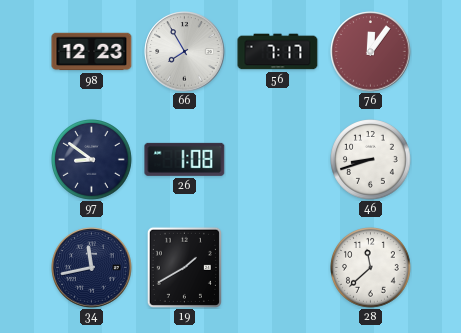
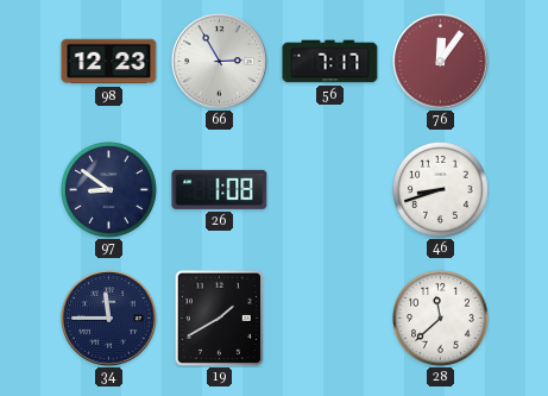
66: 7:55 -> 2:55 (220, 62)
34: 11:43 -> 11:45 (109, 319)
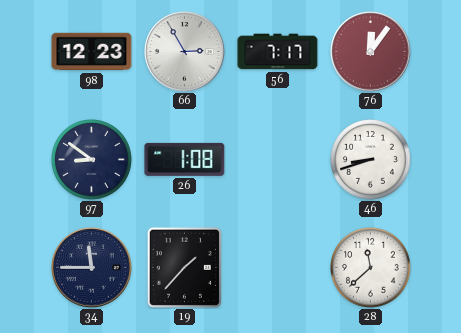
19: 1:40 -> 1:37 (184, 267)
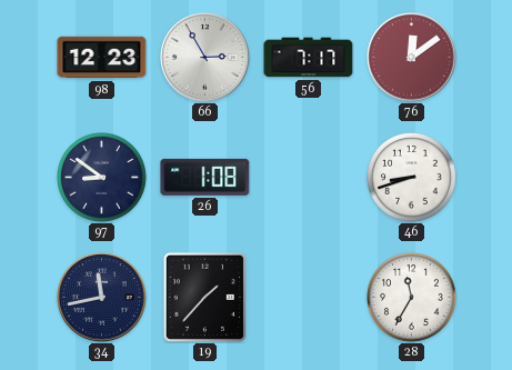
76: 12:06 -> 12:09 (412, 58)
34: 11:45 -> 11:43 (102, 298)
28: 11:38 -> 11:35 (412, 298)
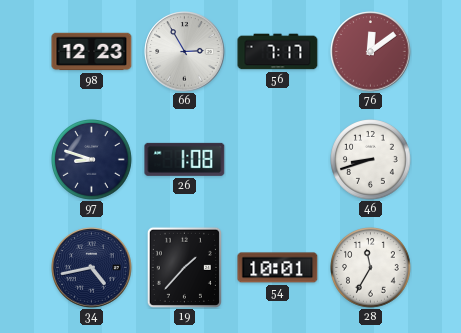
97: 8:51 -> 8:48 (92, 160)
34: 11:43 -> 4:43 (92, 268)
54: none -> 10:01 (278, 268)
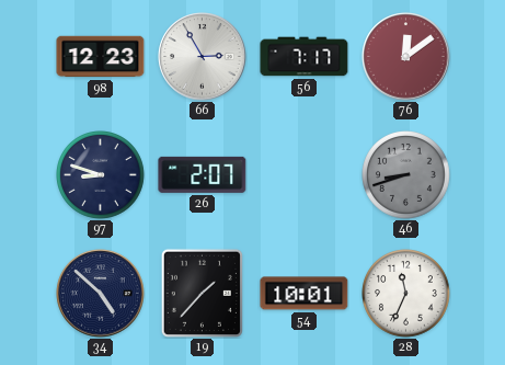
26: 1:08 -> 2:07 (203, 174)
46 dial: white -> grey (406, 175)
34: 4:43 -> 4:52 (101, 294)
28: 11:35 -> 11:34 (406, 294)
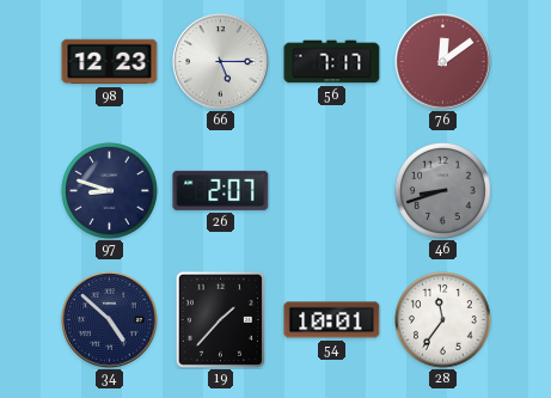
66: 2:55 -> 5:15 (221, 62)
28: 11:34 -> 11:36 (443, 320)
